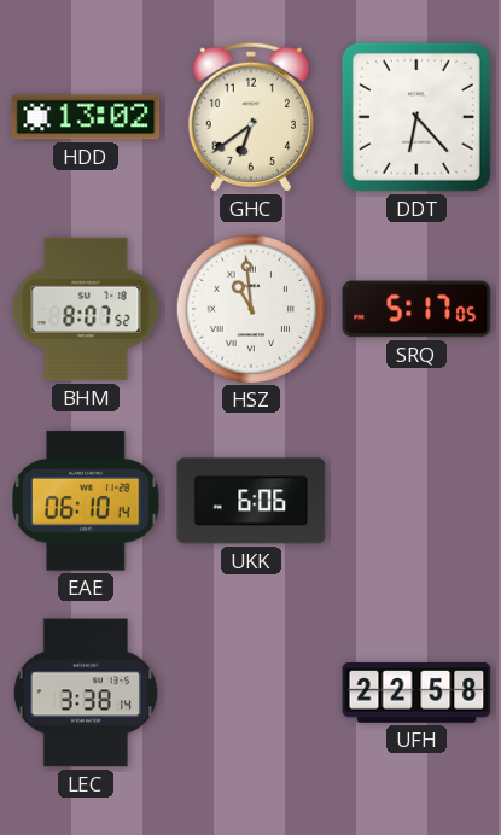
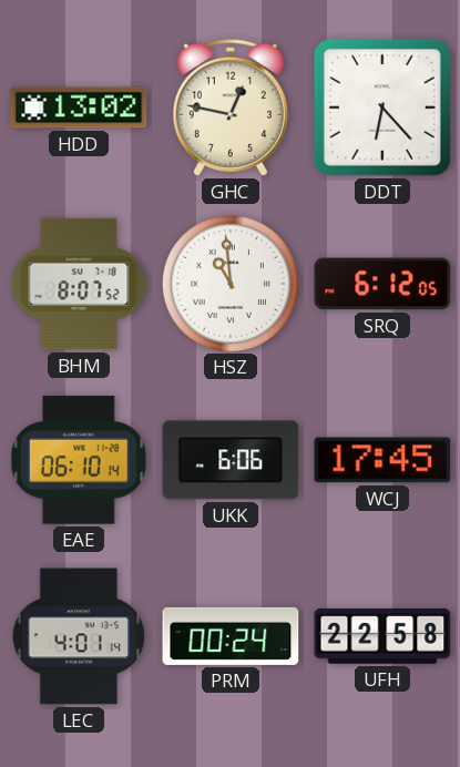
GHC: 6:39 -> 12:47 (231, 108)
SRQ: 5:17 -> 6:12 (382, 284)
WCJ: none -> 17:45 (382, 460)
LEC: 3:38 -> 4:01 (79, 636)
PRM: none -> 00:24 (231, 636)
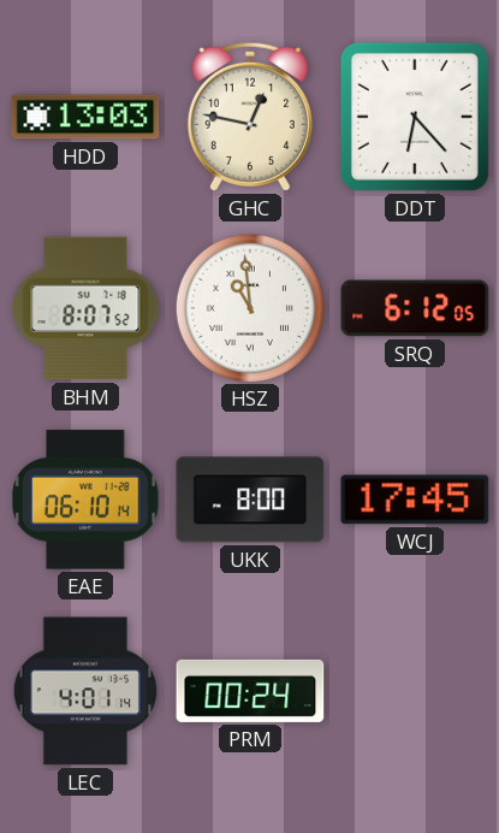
HDD: 13:02 -> 13:03 (85, 117)
UKK: 6:06 -> 8:00 (250, 500)
UFH: 22:58 -> none (382, 637)
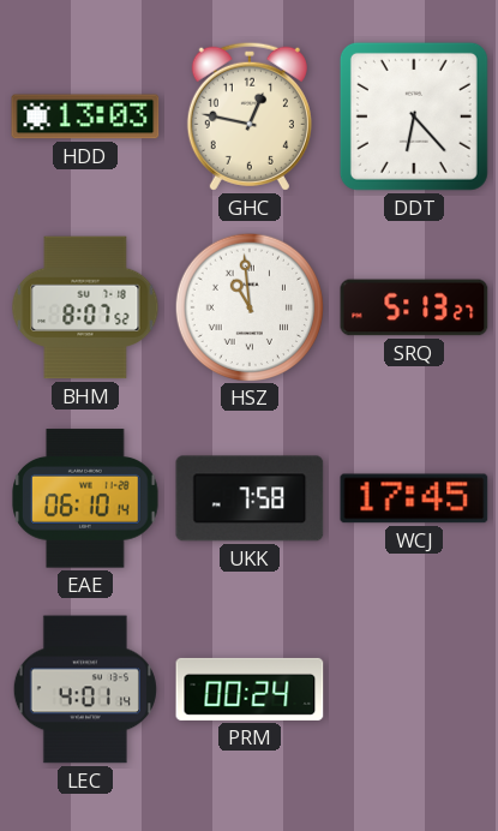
SRQ: 6:12 -> 5:13 (414, 307)
UKK: 8:00 -> 7:58 (250, 498)
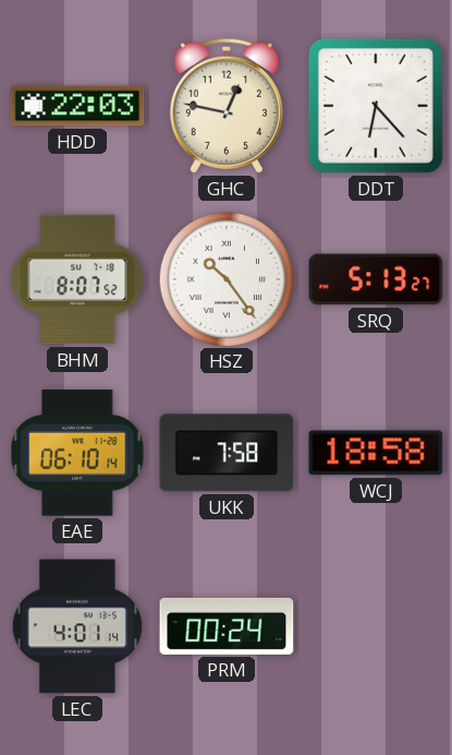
HDD: 13:03 -> 22:03 (77, 106)
HSZ: 10:59 -> 10:24 (225, 278)
WCJ: 17:45 -> 18:58 (376, 453)
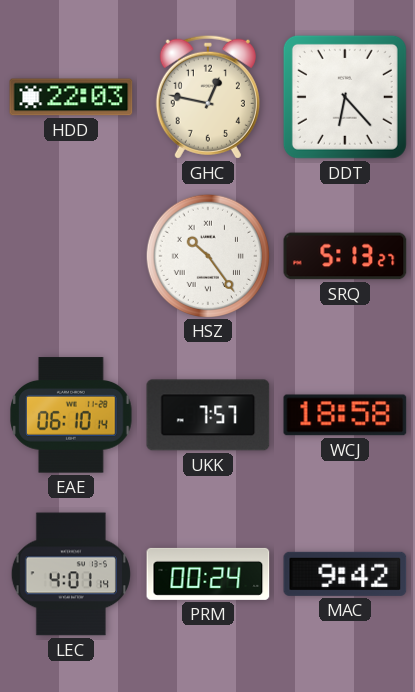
BHM: 8:07 -> none (77, 279)
UKK: 7:58 -> 7:57 (208, 415)
MAC: none -> 9:42 (345, 574)
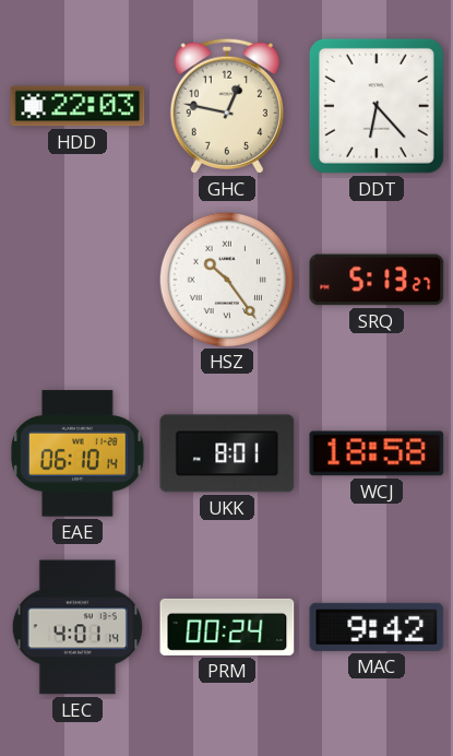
UKK: 7:57 -> 8:01 (227, 453)
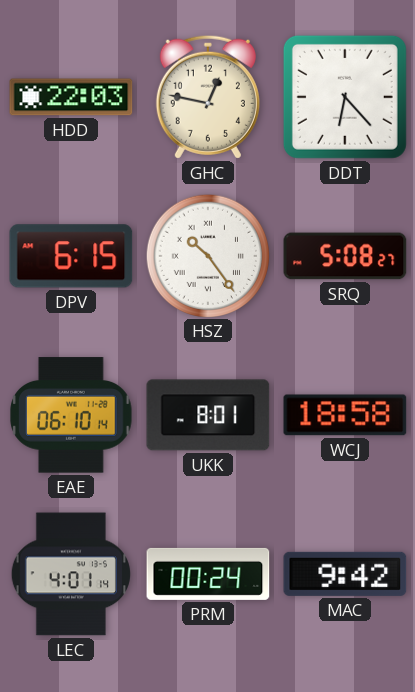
DPV: none -> 6:15 (71, 256)
SRQ: 5:13 -> 5:08 (345, 256)
